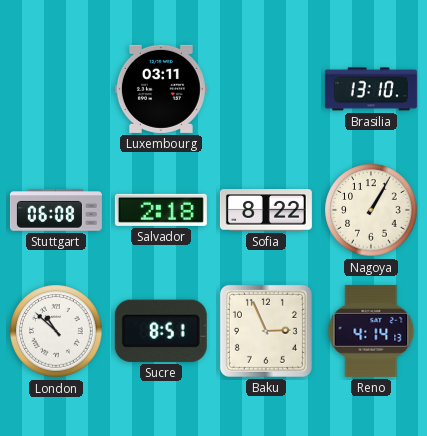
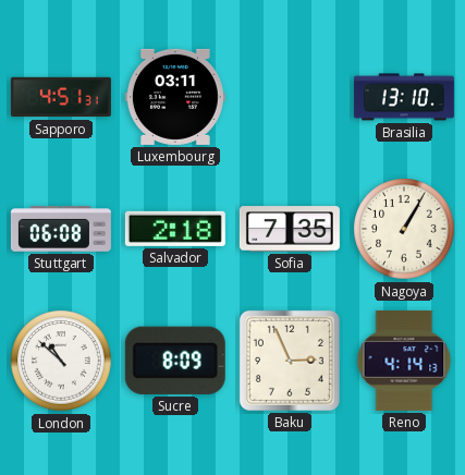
Sapporo: none -> 4:51 (61, 97)
Sofia: 8:22 -> 7:35 (290, 229)
Sucre: 8:51 -> 8:09 (175, 361)
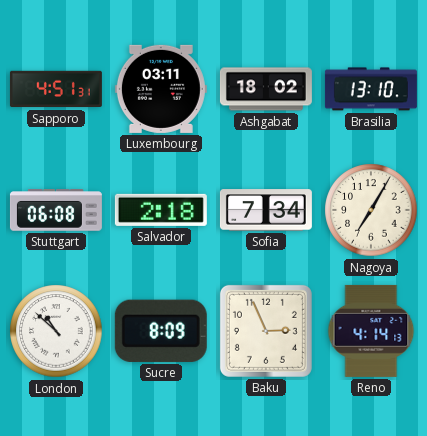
Ashgabat: none -> 18:02 (266, 89)
Sofia: 7:35 -> 7:34 (266, 210)
Nagoya: 1:05 -> 7:05 (371, 210)
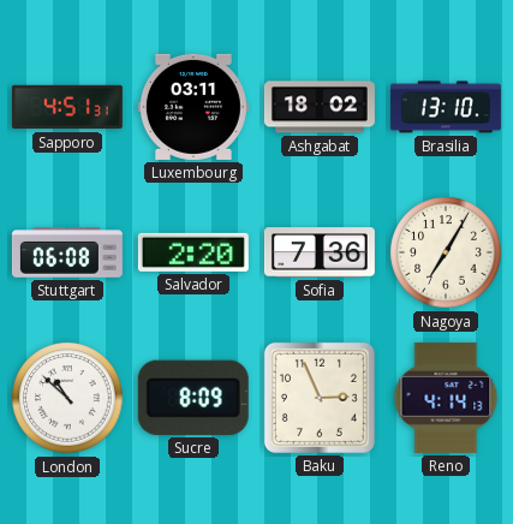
Salvador: 2:18 -> 2:20 (193, 252)
Sofia: 7:34 -> 7:36 (320, 252)
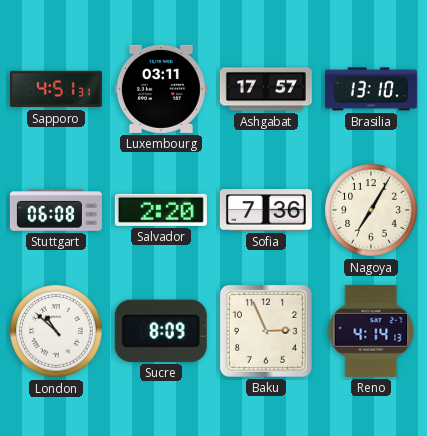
Ashgabat: 18:02 -> 17:57 (266, 89)
